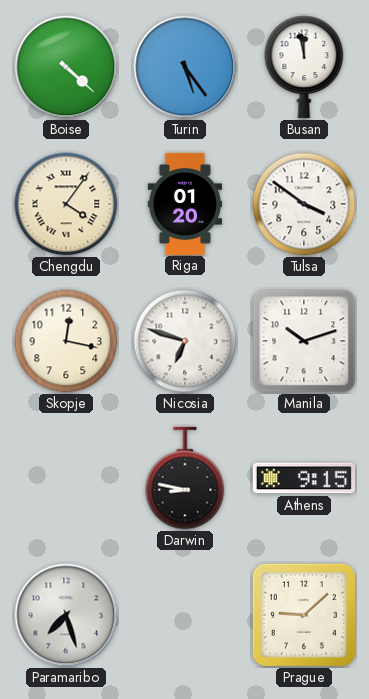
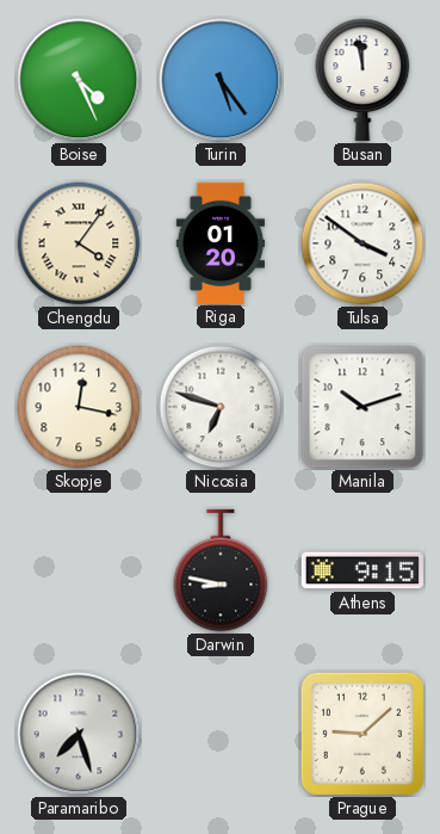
Boise: 4:22 -> 4:26 (79, 80)
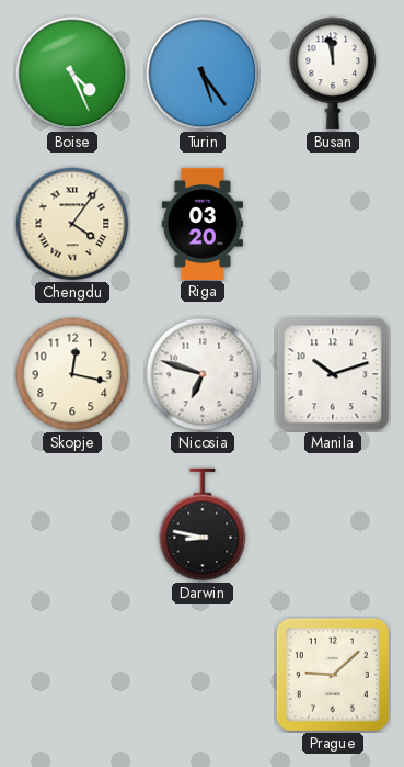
Riga: 01:20 -> 03:20 (201, 223)
Tulsa: 3:51 -> none (362, 243)
Athens: 9:15 -> none (362, 570)
Paramaribo: 7:27 -> none (79, 734)
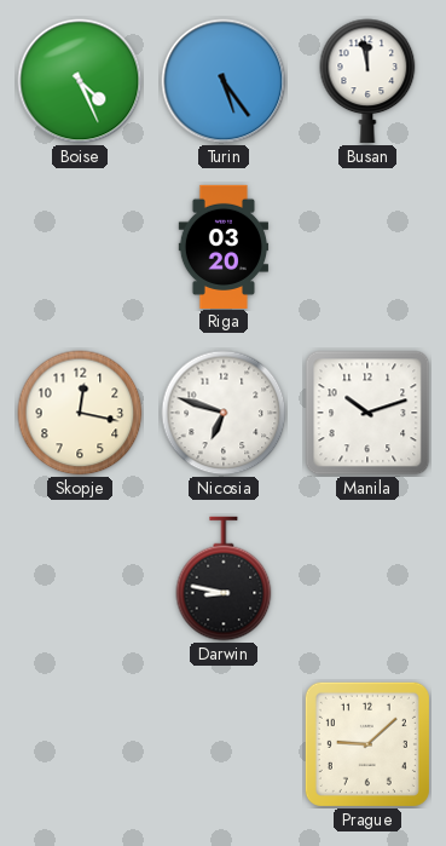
Chengdu: 4:06 -> none (72, 224)
